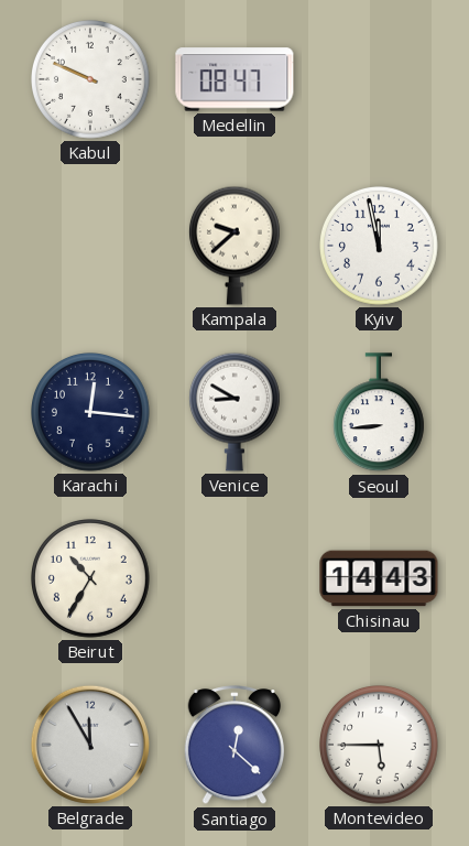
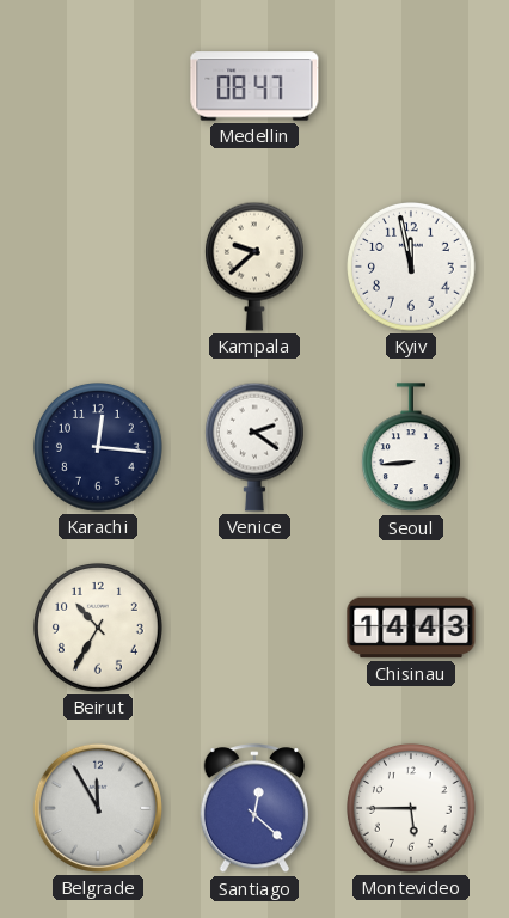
Kabul: 9:49 -> none (91, 80)
Venice: 8:50 -> 2:21 (254, 447)
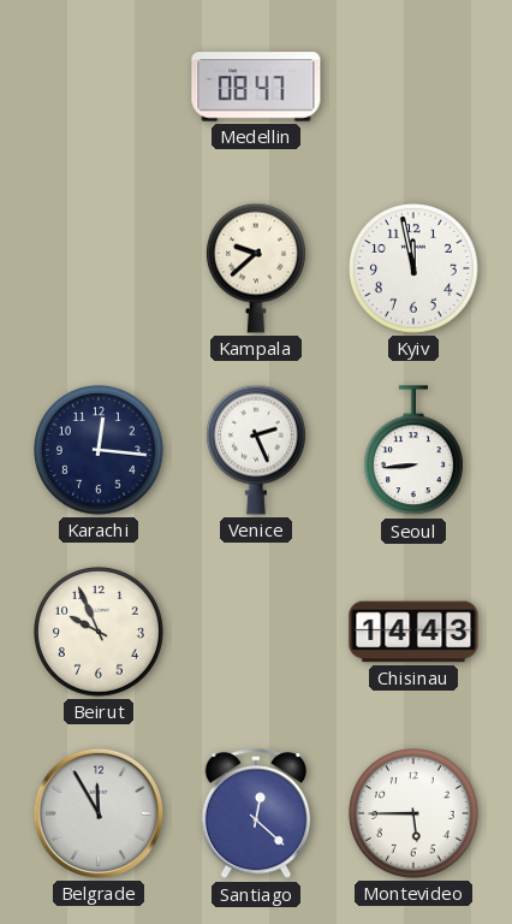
Venice: 2:21 -> 2:26 (256, 450)
Beirut: 10:35 -> 9:56 (100, 633)
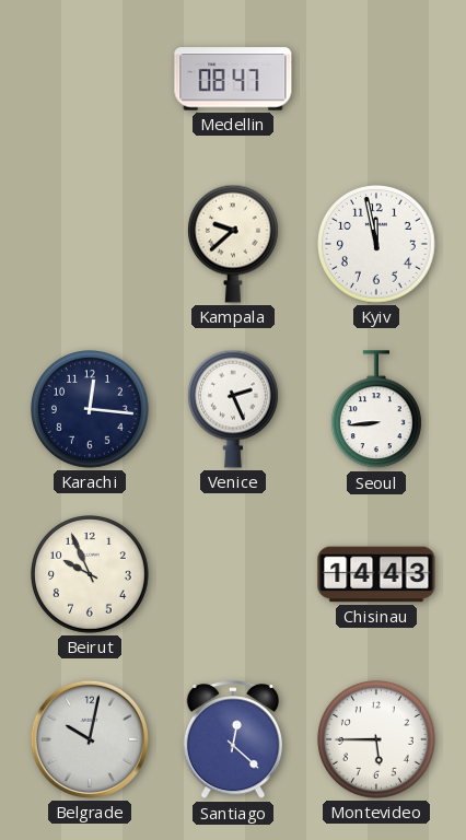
Belgrade: 11:55 -> 10:02 (90, 739)
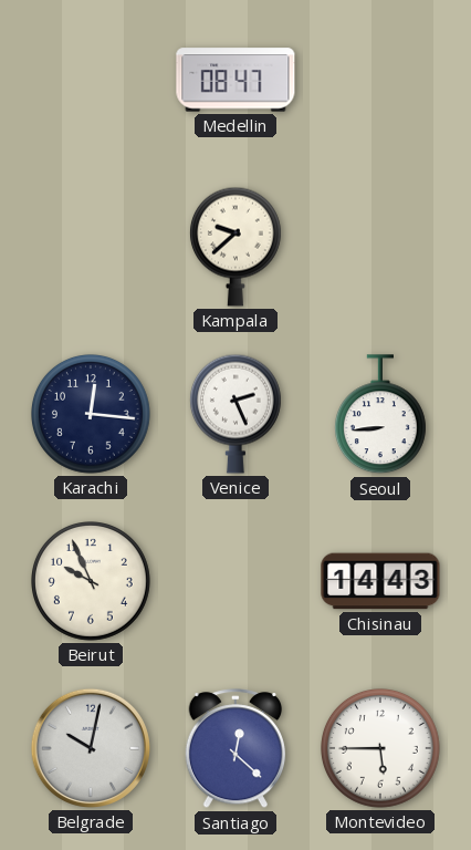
Kyiv: 11:58 -> none (377, 245)
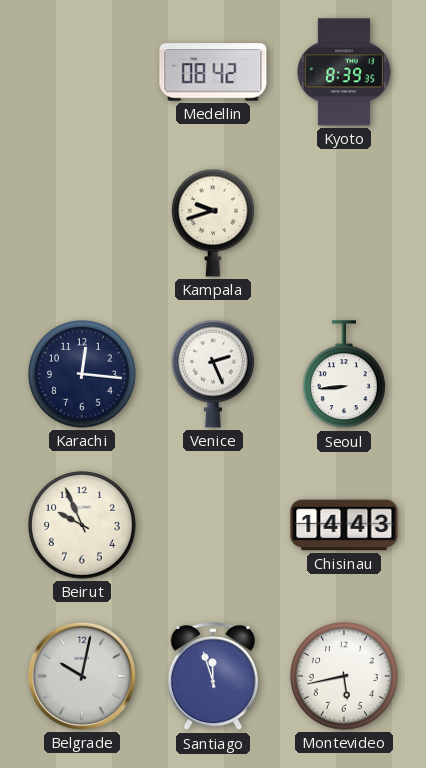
Medellin: 08:47 -> 08:42 (213, 72)
Kyoto: none -> 8:39 (344, 72)
Kampala: 9:38 -> 9:42 (213, 223)
Santiago: 12:22 -> 11:57 (212, 677)
Montevideo: 5:45 -> 5:43 (345, 677)
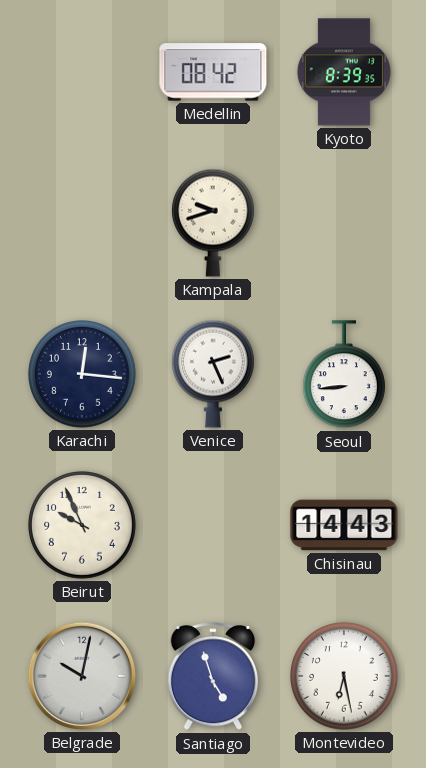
Santiago: 11:57 -> 4:57 (212, 677)
Montevideo: 5:43 -> 6:28 (345, 677)
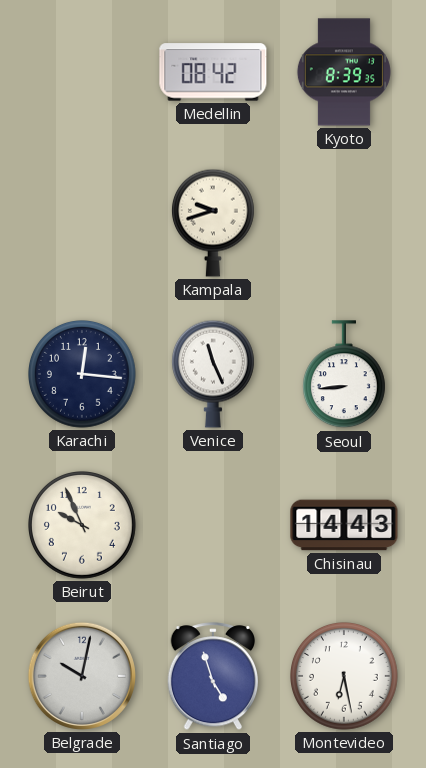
Venice: 2:26 -> 11:26 (213, 374)
